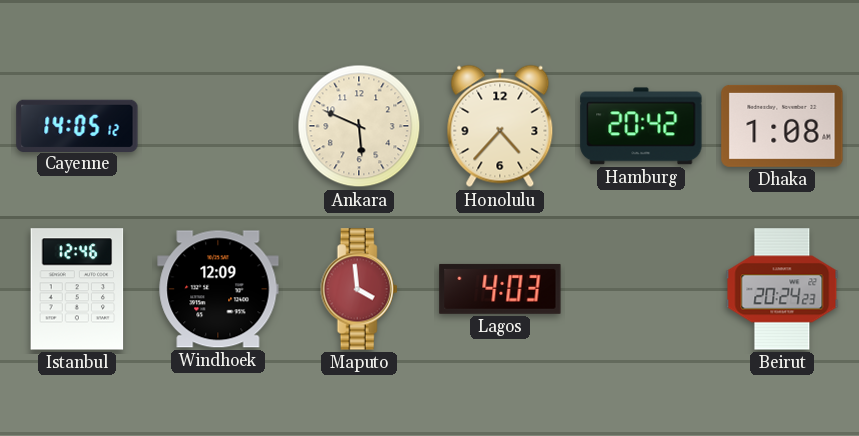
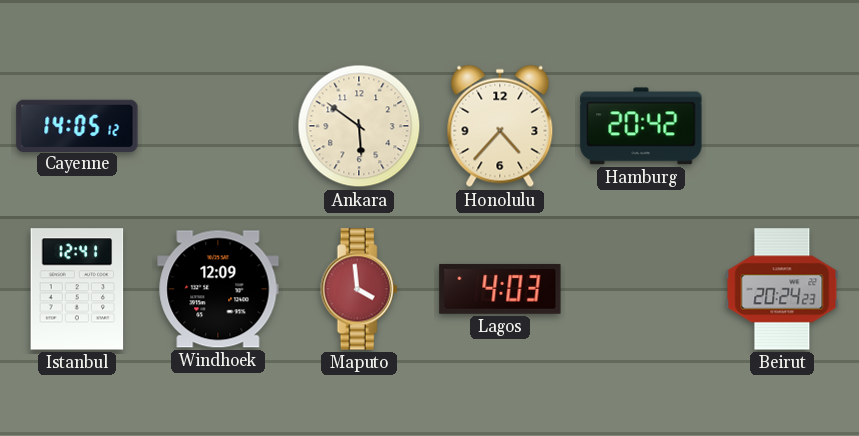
Ankara: 5:49 -> 5:51 (359, 126)
Dhaka: 1:08 -> none (782, 126)
Istanbul: 12:46 -> 12:41 (77, 289)
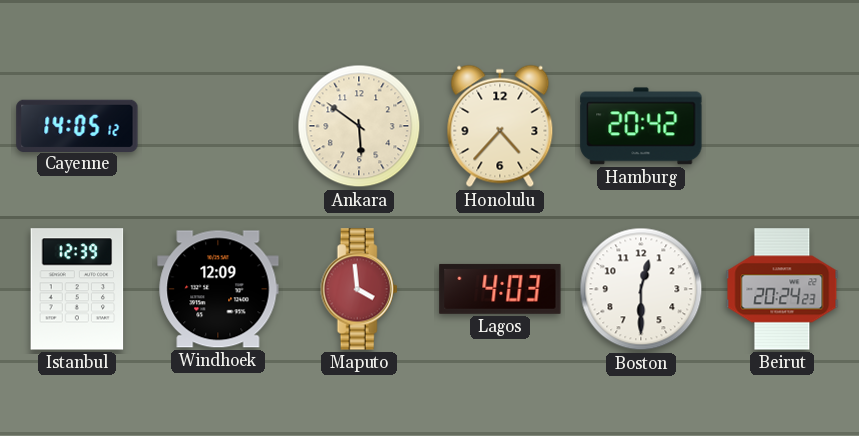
Istanbul: 12:41 -> 12:39 (77, 289)
Boston: none -> 12:30 (641, 289)
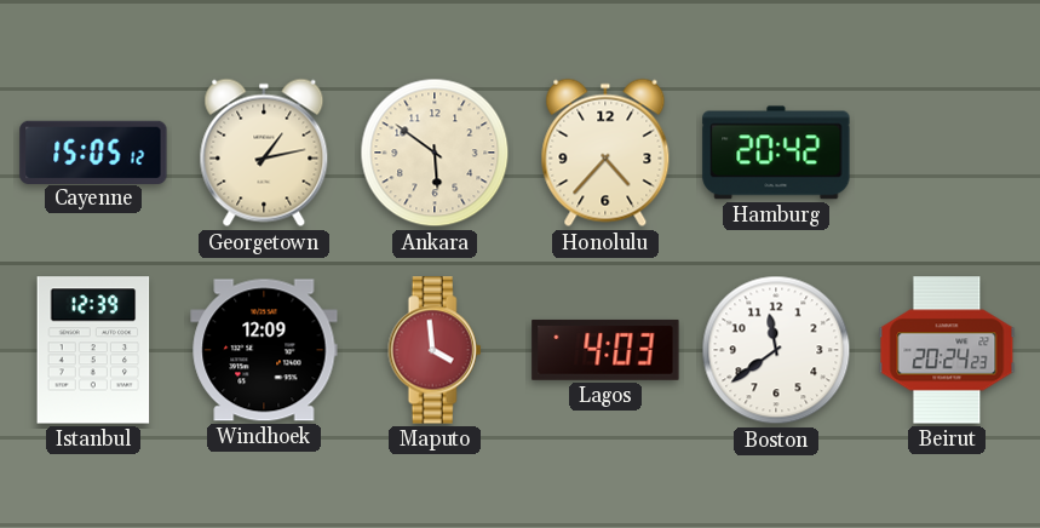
Cayenne: 14:05 -> 15:05 (93, 151)
Georgetown: none -> 1:13 (264, 153)
Boston: 12:30 -> 11:39 (776, 350)
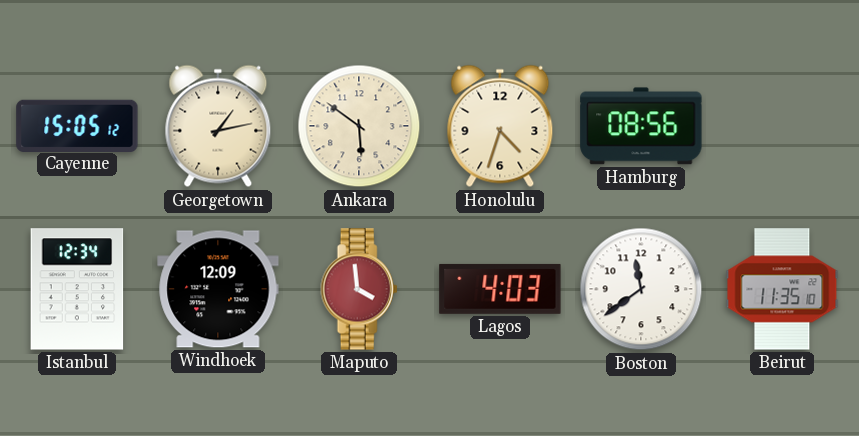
Honolulu: 4:37 -> 4:33 (500, 126)
Hamburg: 20:42 -> 08:56 (641, 126)
Istanbul: 12:39 -> 12:34 (77, 289)
Beirut: 20:24 -> 11:35 (782, 289)
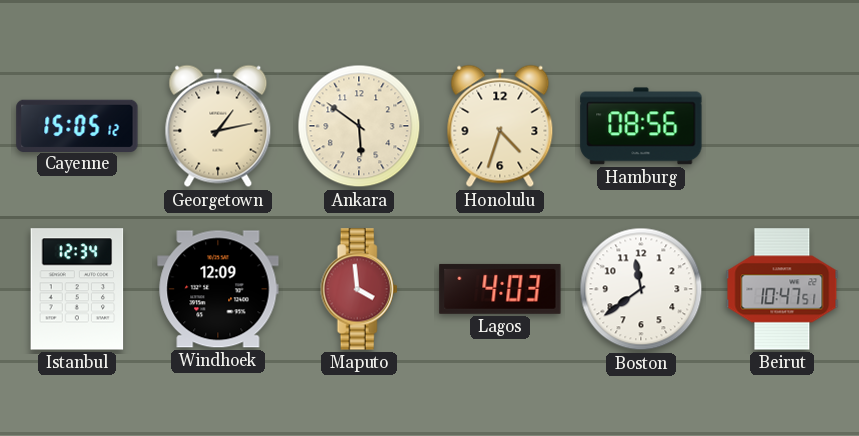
Beirut: 11:35 -> 10:47 (782, 289)
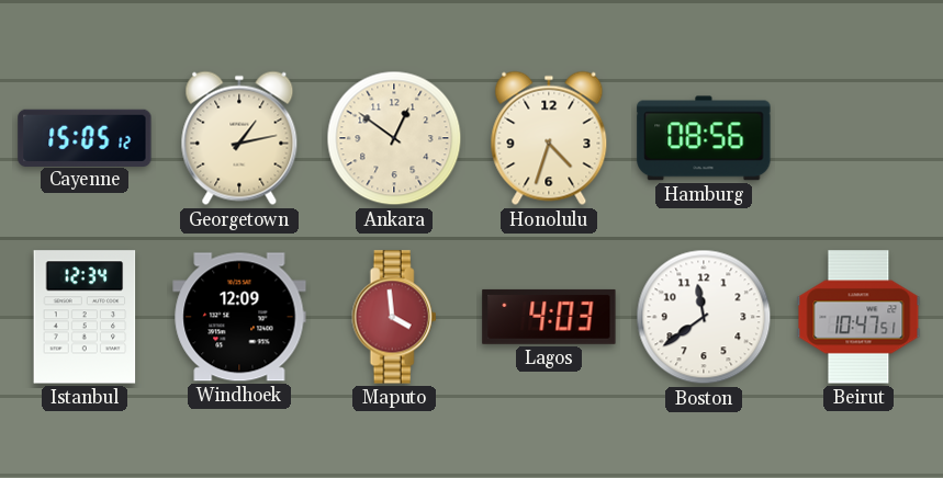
Ankara: 5:51 -> 12:51 (394, 138)
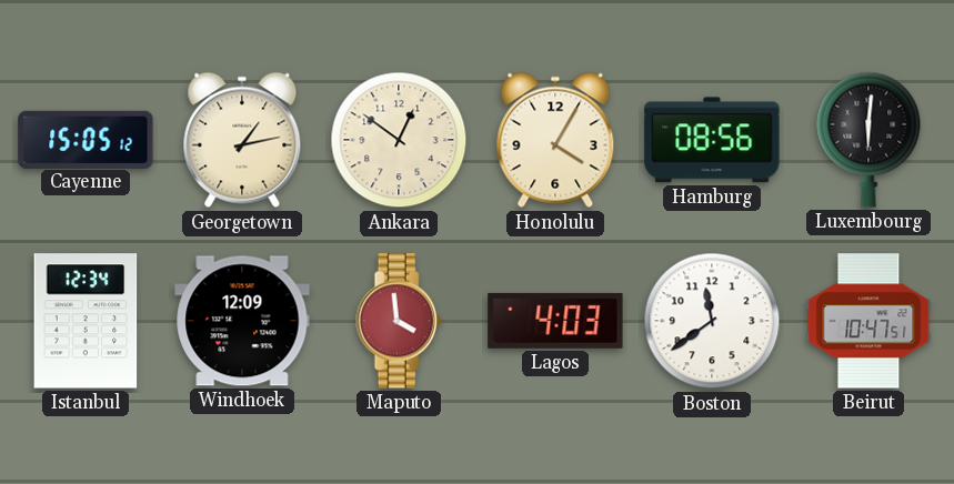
Honolulu: 4:33 -> 4:05 (555, 140)
Luxembourg: none -> 6:01 (868, 140)
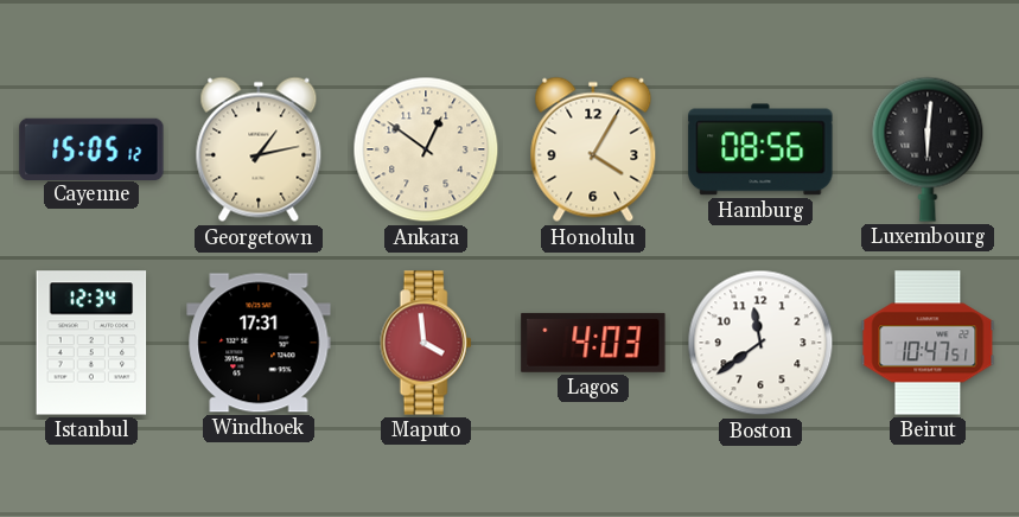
Windhoek: 12:09 -> 17:31 (259, 343)
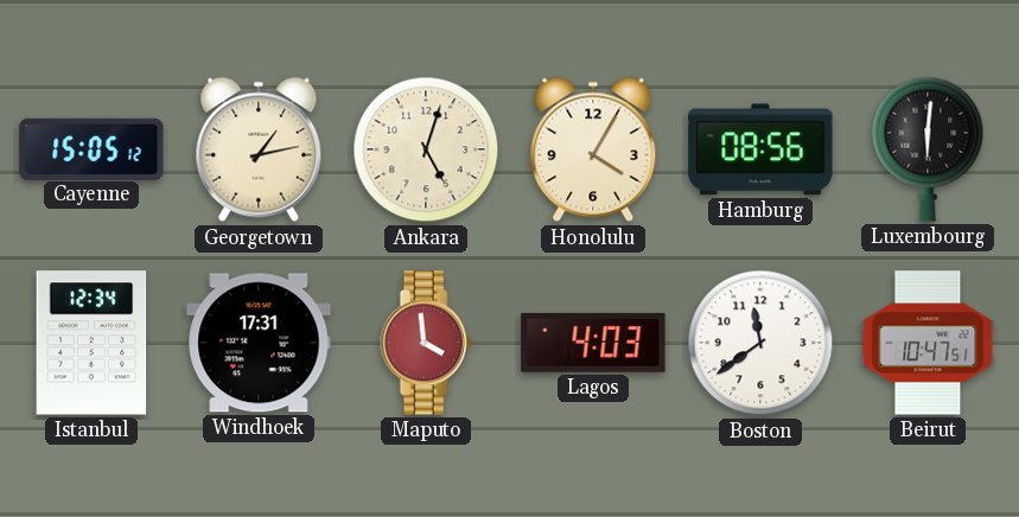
Ankara: 12:51 -> 5:03 (426, 149)
